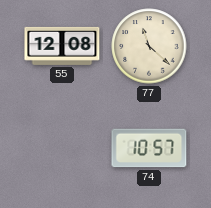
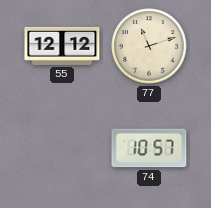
55: 12:08 -> 12:12 (62, 46)
77: 11:22 -> 11:12 (149, 46)
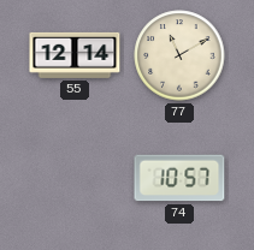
55: 12:12 -> 12:14 (75, 55)
77: 11:12 -> 11:10 (179, 55)
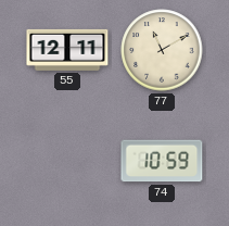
55: 12:14 -> 12:11 (67, 50)
74: 10:57 -> 10:59 (162, 161)
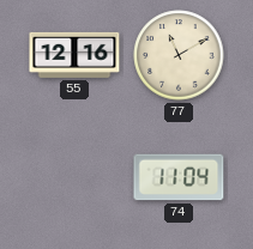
55: 12:11 -> 12:16 (74, 55)
74: 10:59 -> 11:04 (179, 177)
